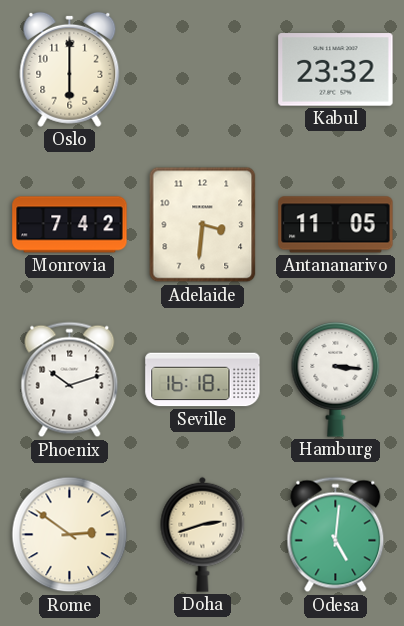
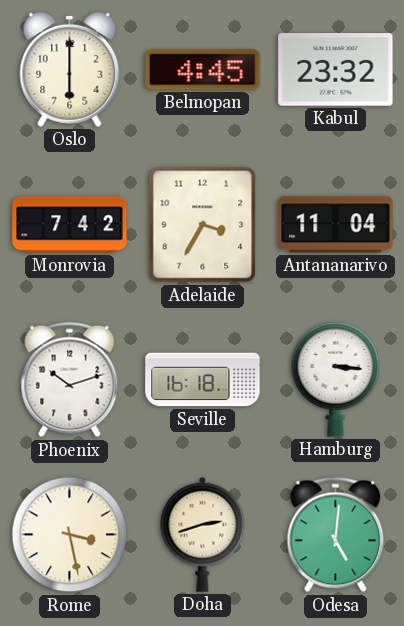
Belmopan: none -> 4:45 (203, 70)
Adelaide: 3:31 -> 3:35 (203, 225)
Antananarivo: 11:05 -> 11:04 (336, 225)
Rome: 2:51 -> 3:28 (70, 535)
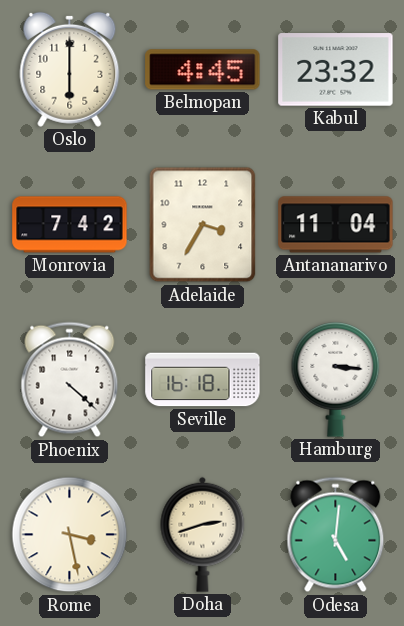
Phoenix: 10:12 -> 4:22 (70, 380)
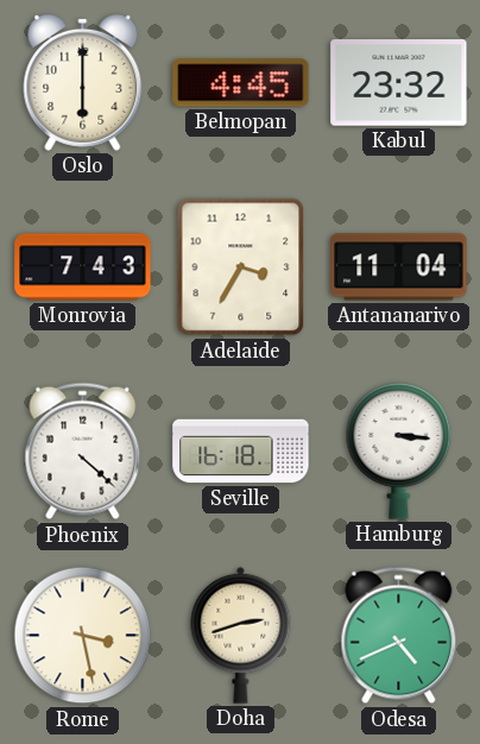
Monrovia: 7:42 -> 7:43 (83, 267)
Odesa: 5:01 -> 4:41 (399, 636)
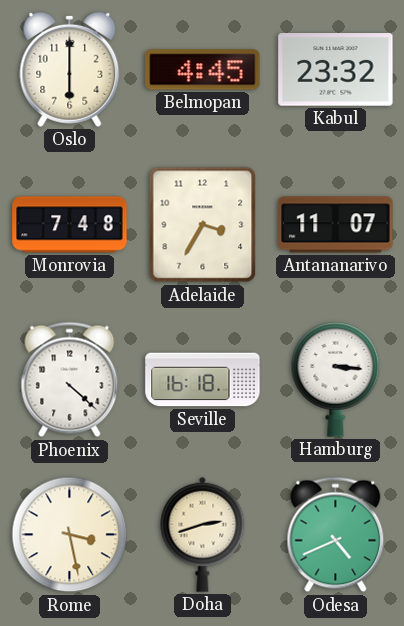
Monrovia: 7:43 -> 7:48 (70, 225)
Antananarivo: 11:04 -> 11:07 (336, 225)
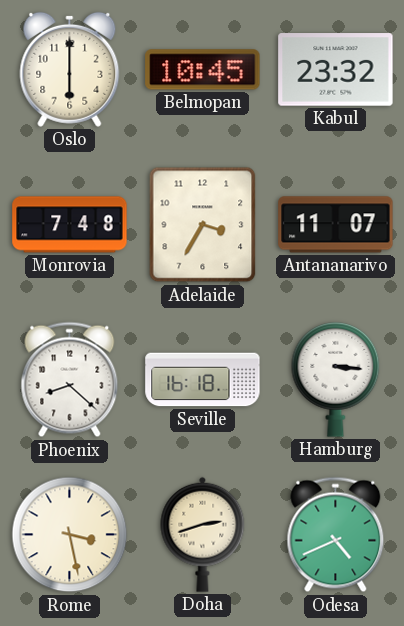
Belmopan: 4:45 -> 10:45 (203, 70)
Phoenix: 4:22 -> 8:22 (70, 380)
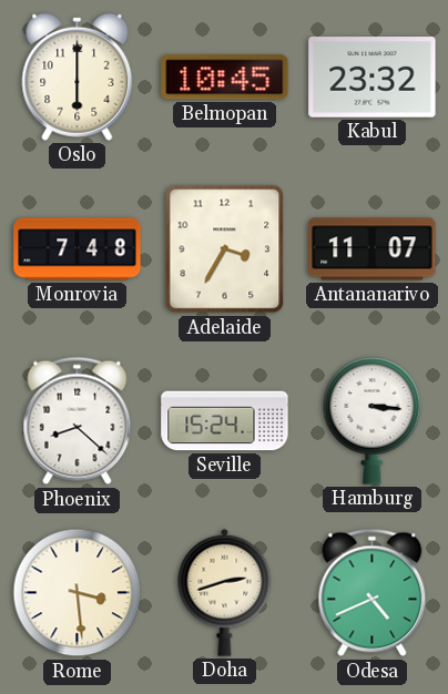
Seville: 16:18 -> 15:24 (225, 421)
Rome: 3:28 -> 3:29 (78, 593)
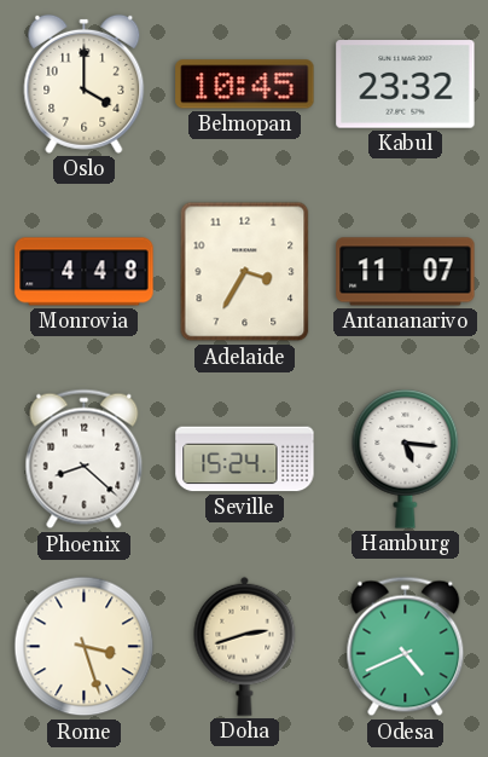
Oslo: 6:00 -> 4:00 (85, 83)
Monrovia: 7:48 -> 4:48 (85, 272)
Hamburg: 3:16 -> 5:16 (406, 460)
Rome: 3:29 -> 3:27 (85, 647)
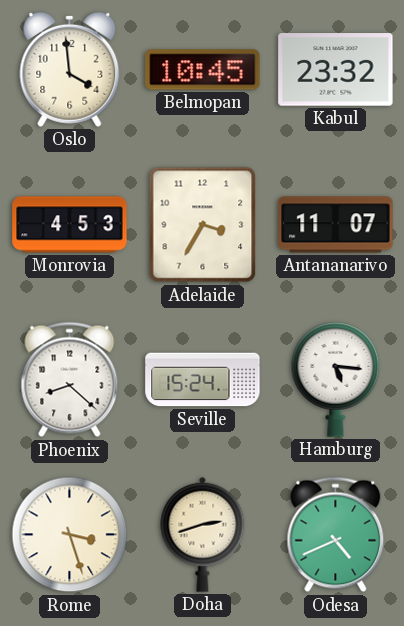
Oslo: 4:00 -> 3:59 (70, 69)
Monrovia: 4:48 -> 4:53 (70, 225)
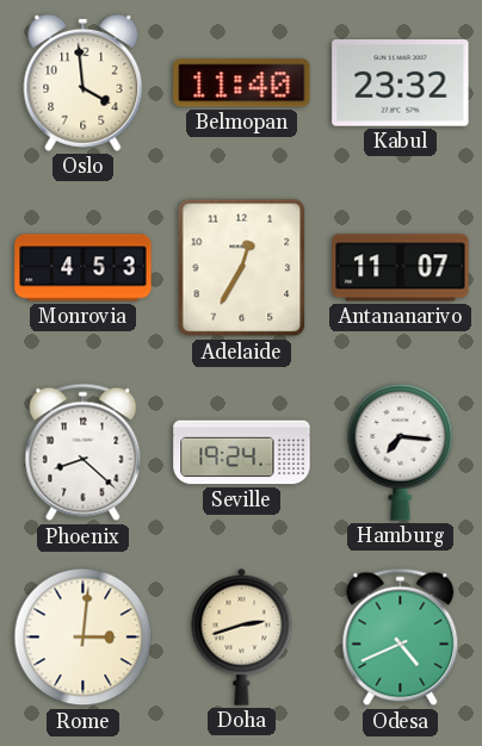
Belmopan: 10:45 -> 11:40 (242, 83)
Adelaide: 3:35 -> 12:35 (242, 268)
Seville: 15:24 -> 19:24 (242, 453)
Hamburg: 5:16 -> 7:16 (401, 453)
Rome: 3:27 -> 3:01 (84, 638)
